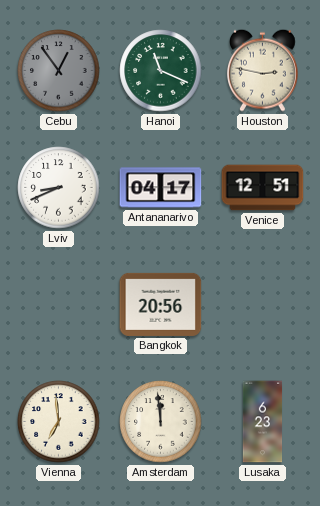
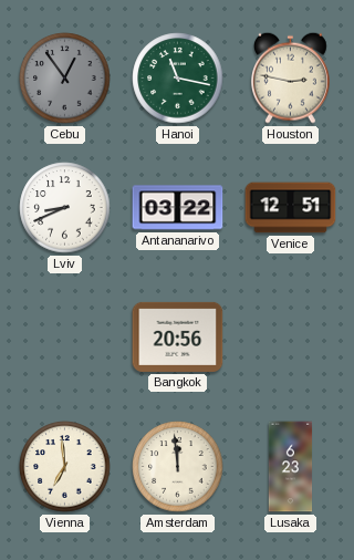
Hanoi: 11:19 -> 11:17 (178, 79)
Antananarivo: 04:17 -> 03:22 (178, 208)
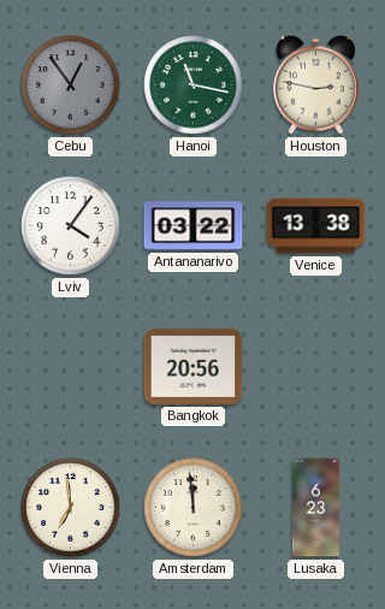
Lviv: 8:41 -> 4:06 (71, 226)
Venice: 12:51 -> 13:38 (316, 226)
